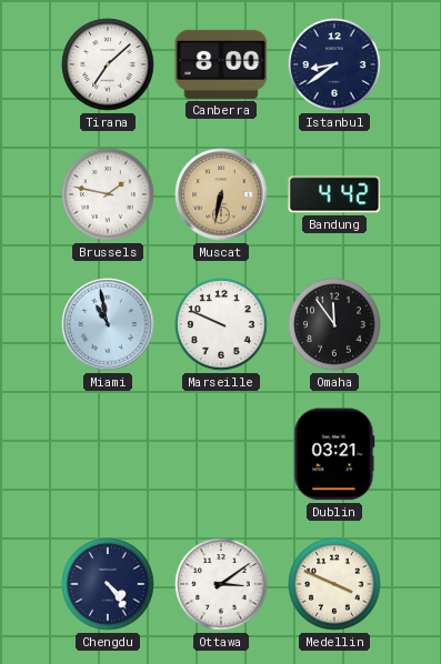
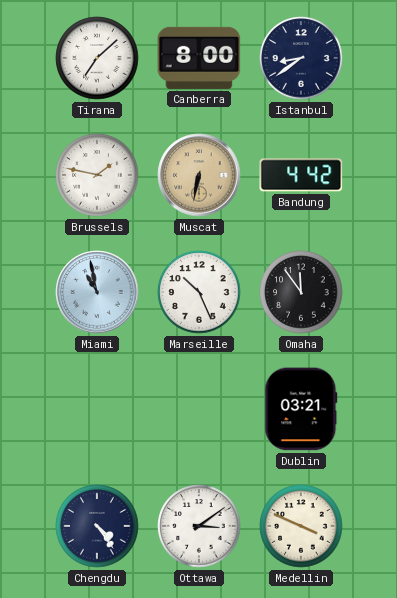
Marseille: 9:49 -> 10:26 (199, 292)
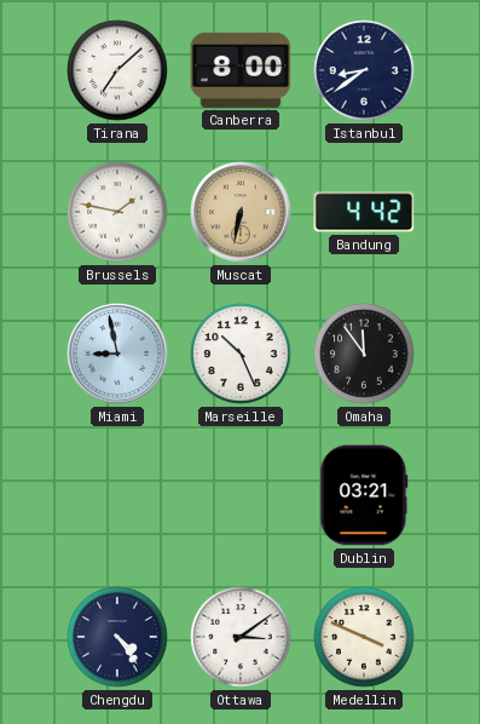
Miami: 10:58 -> 8:58 (117, 354)
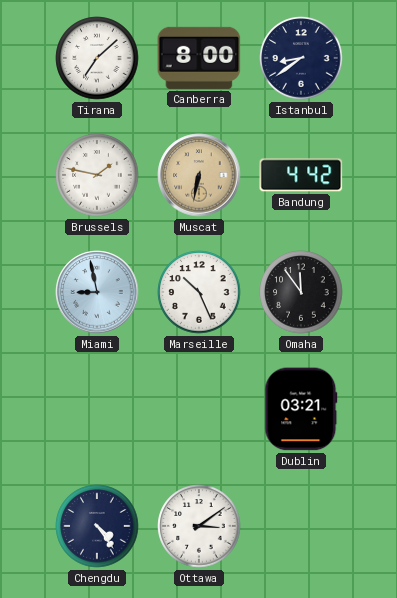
Medellin: 3:49 -> none (364, 637)
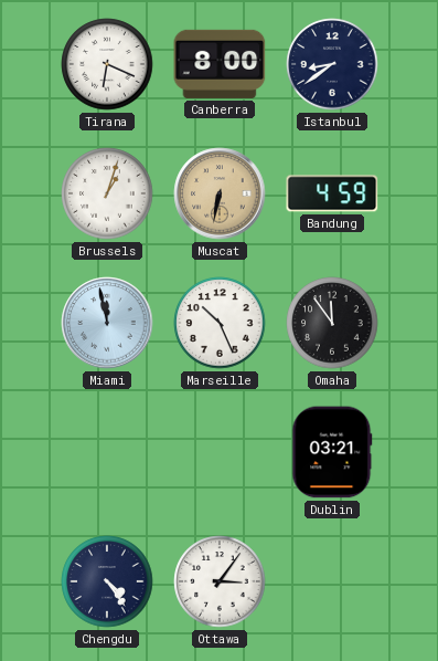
Tirana: 7:08 -> 6:19 (107, 64)
Brussels: 1:47 -> 1:03 (107, 193)
Bandung: 4:42 -> 4:59 (332, 193)
Miami: 8:58 -> 11:58 (107, 323)
Ottawa: 3:09 -> 3:06 (220, 581)
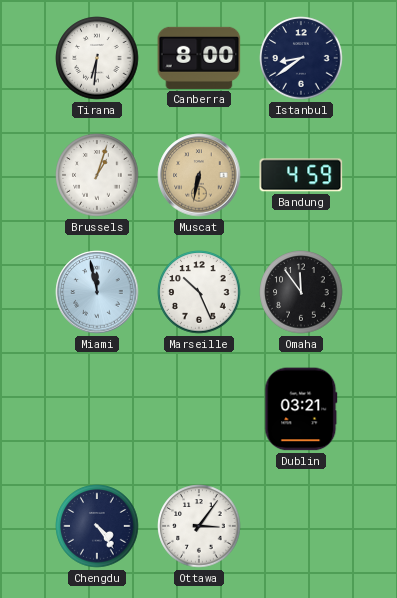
Tirana: 6:19 -> 6:31 (97, 58)
